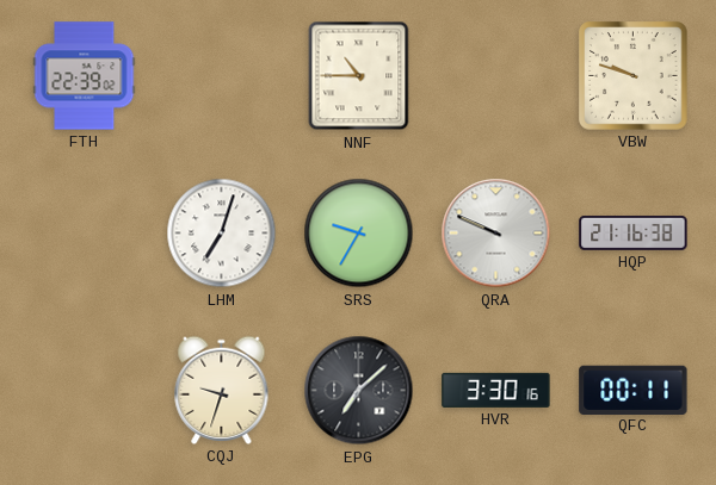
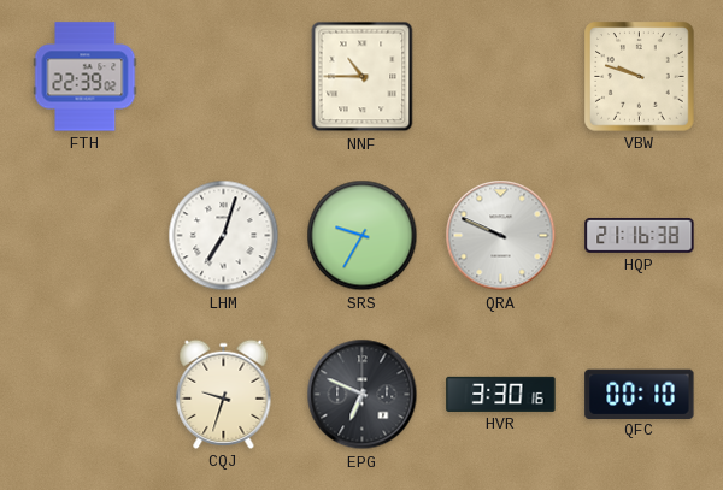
EPG: 7:08 -> 6:49 (363, 395)
QFC: 00:11 -> 00:10 (640, 394)
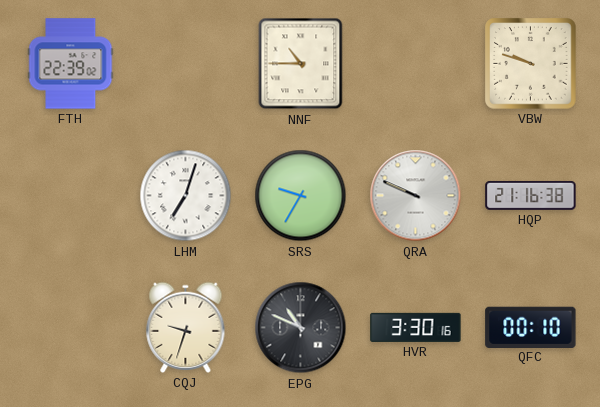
EPG: 6:49 -> 10:49 (301, 328)
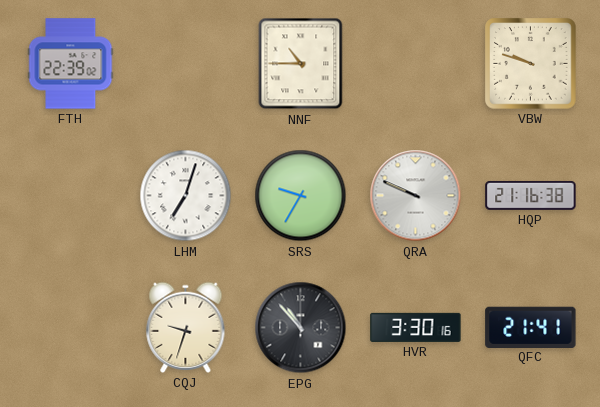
EPG: 10:49 -> 10:53 (301, 328)
QFC: 00:10 -> 21:41 (531, 327)
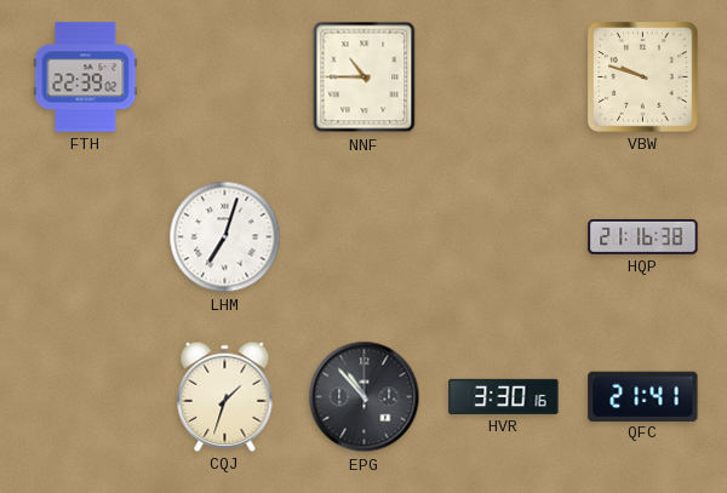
SRS: 9:35 -> none (301, 196)
QRA: 9:49 -> none (416, 196)
CQJ: 9:33 -> 1:33 (225, 396)
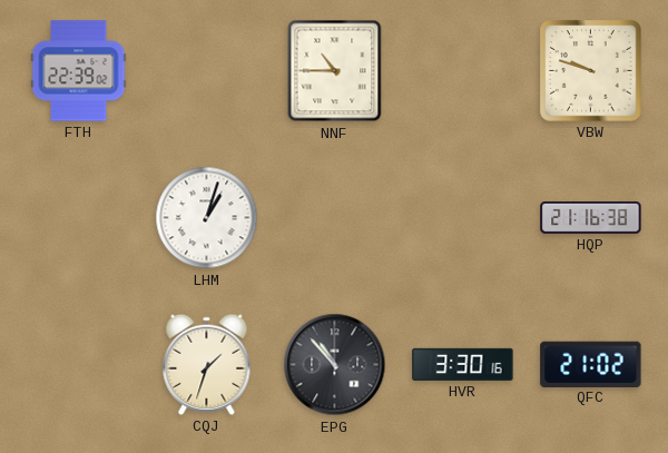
LHM: 7:03 -> 1:03 (207, 218)
QFC: 21:41 -> 21:02 (591, 364)
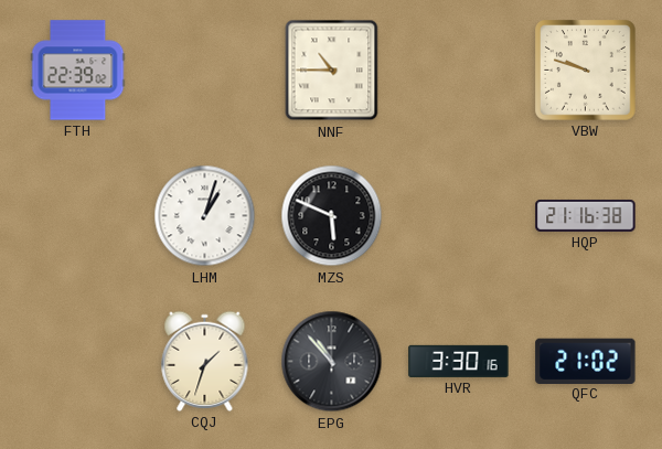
MZS: none -> 5:49 (332, 216)
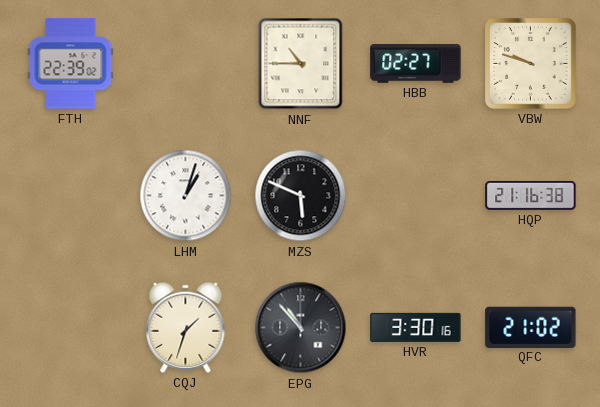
HBB: none -> 02:27 (416, 64)
